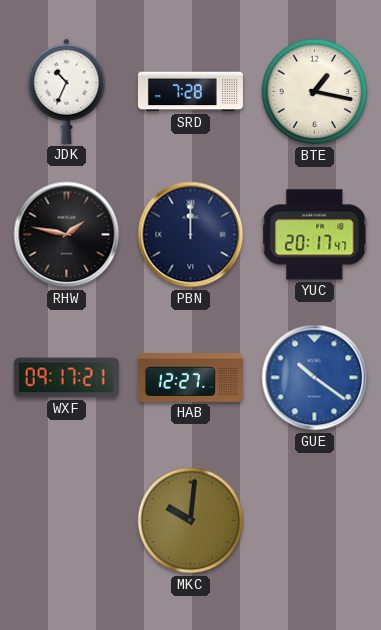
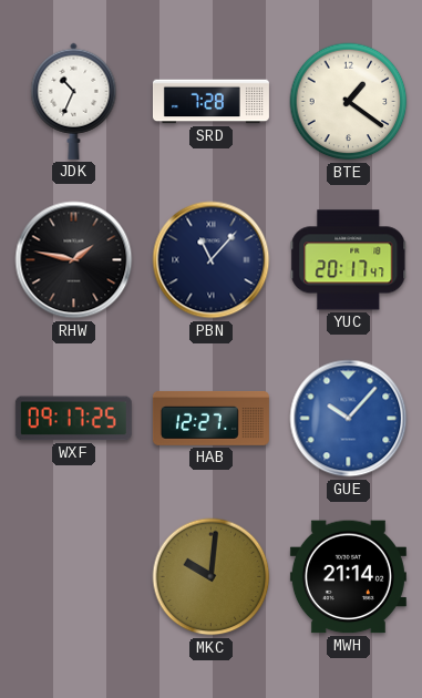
BTE: 1:17 -> 1:21 (349, 102)
PBN: 12:00 -> 11:07 (212, 260)
WXF: 09:17:21 -> 09:17:25 (73, 419)
GUE: 10:21 -> 10:07 (349, 419)
MWH: none -> 21:14 (348, 577)
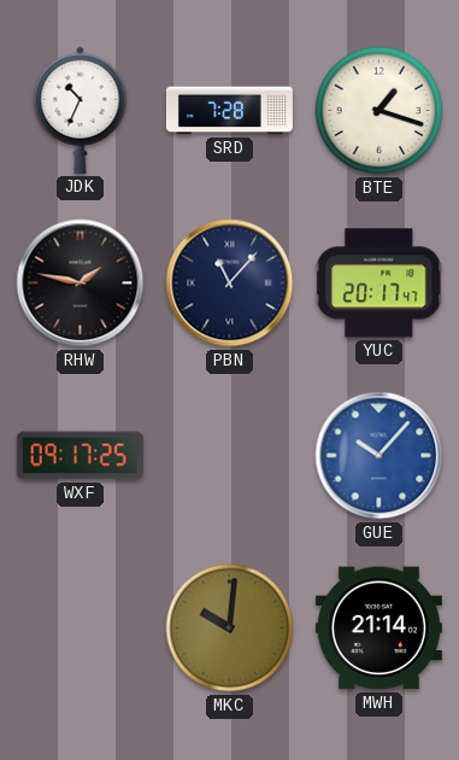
BTE: 1:21 -> 1:18 (379, 111)
HAB: 12:27 -> none (210, 418)
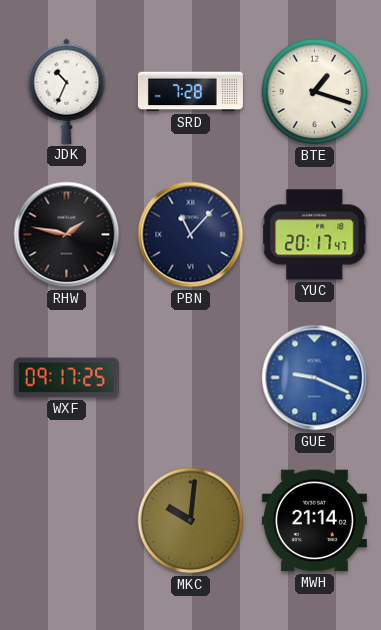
GUE: 10:07 -> 9:19 (315, 378)
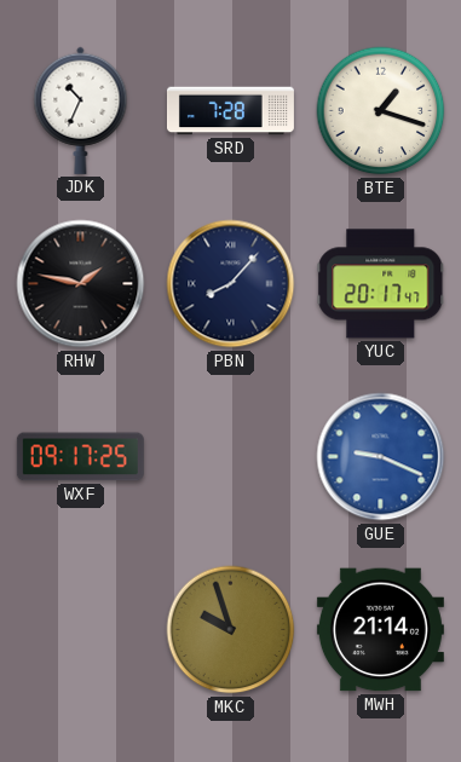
PBN: 11:07 -> 8:07 (231, 284)
MKC: 10:01 -> 9:57 (231, 630)
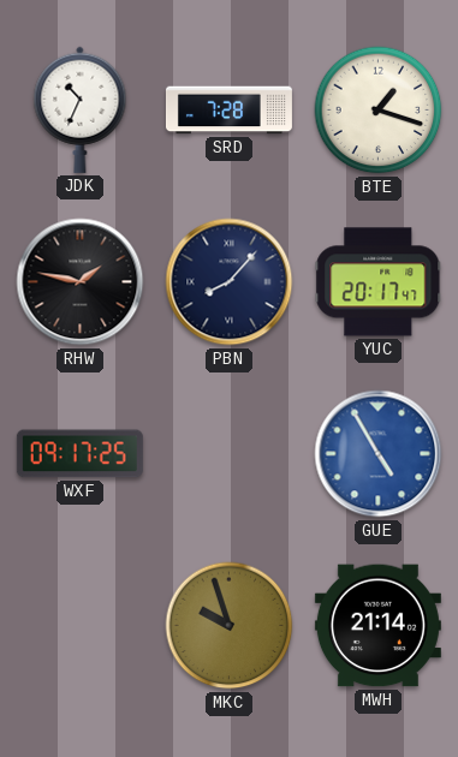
GUE: 9:19 -> 4:55 (379, 454)
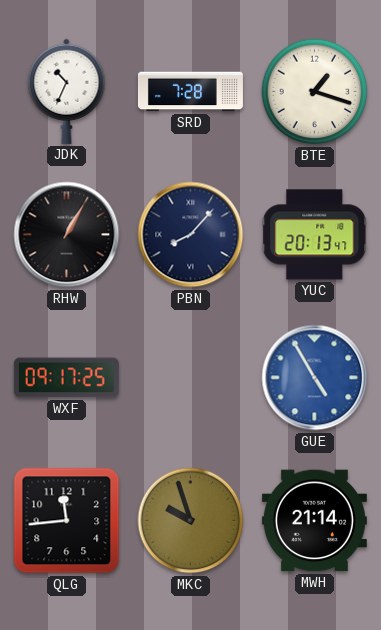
RHW: 1:47 -> 1:05 (67, 235)
YUC: 20:17 -> 20:13 (315, 235)
QLG: none -> 11:44 (67, 521)
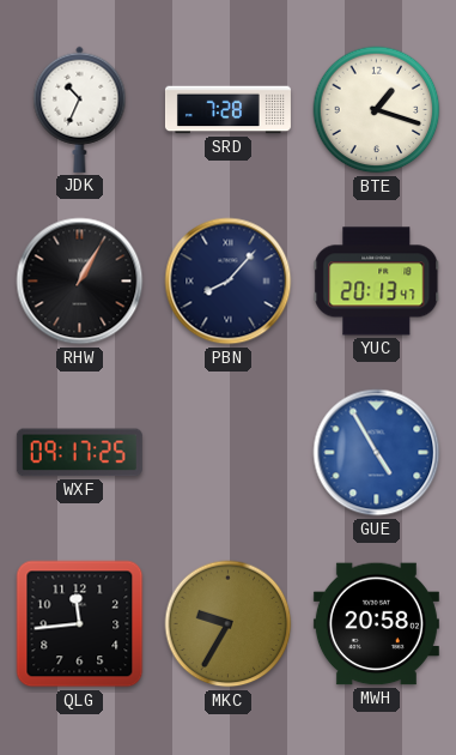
MKC: 9:57 -> 9:35 (229, 624)
MWH: 21:14 -> 20:58 (376, 624)
